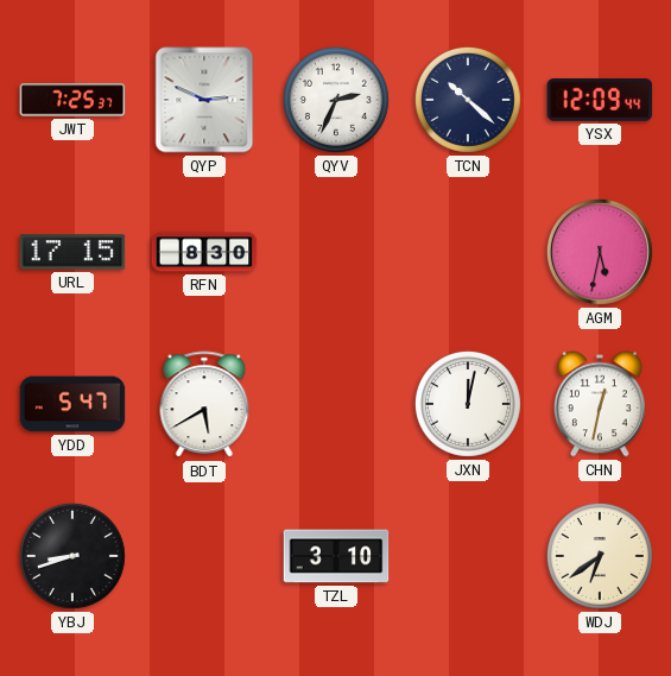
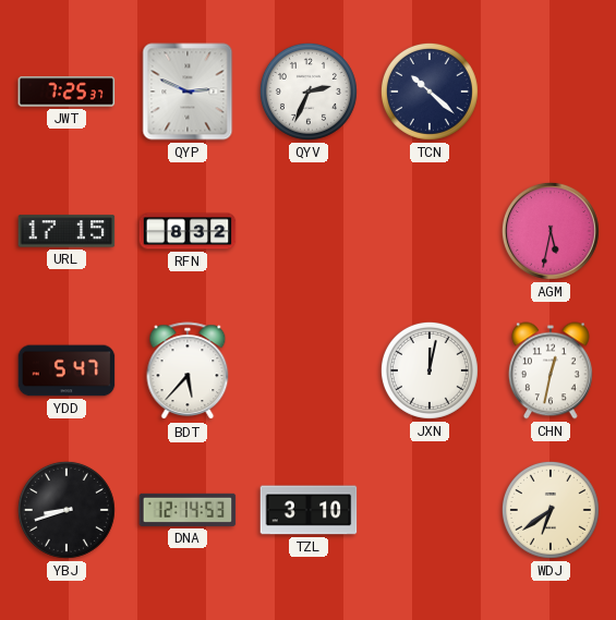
YSX: 12:09 -> none (600, 100)
RFN: 8:30 -> 8:32 (188, 231)
BDT: 5:40 -> 5:37 (188, 372)
DNA: none -> 12:14 (188, 510)
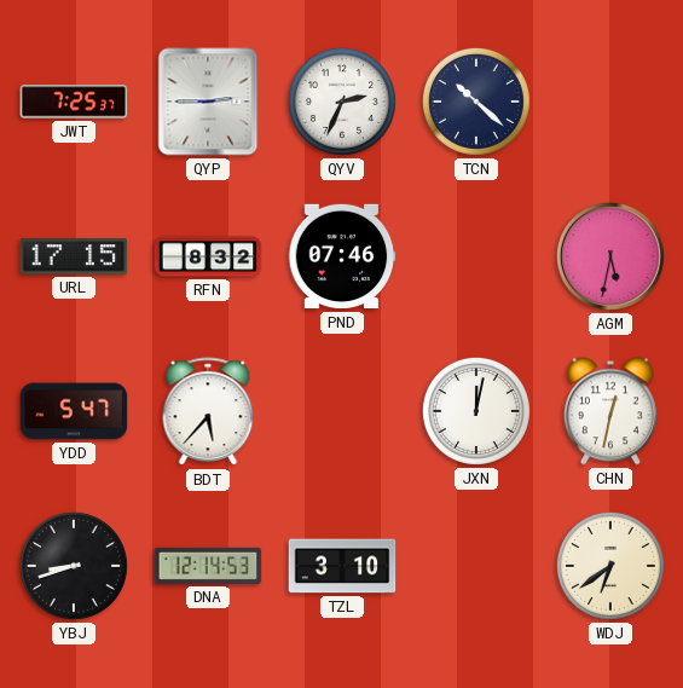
QYP: 2:49 -> 2:45 (208, 102)
PND: none -> 07:46 (342, 256)
